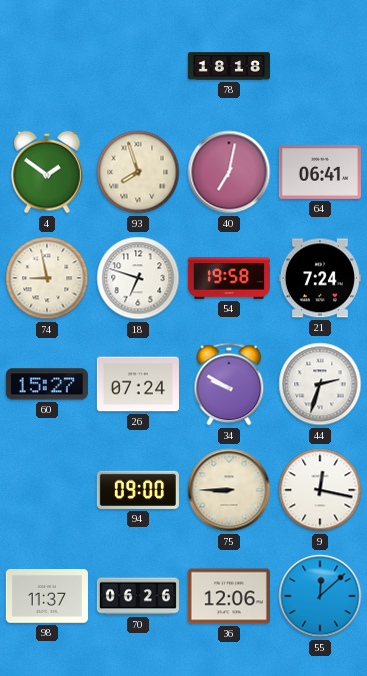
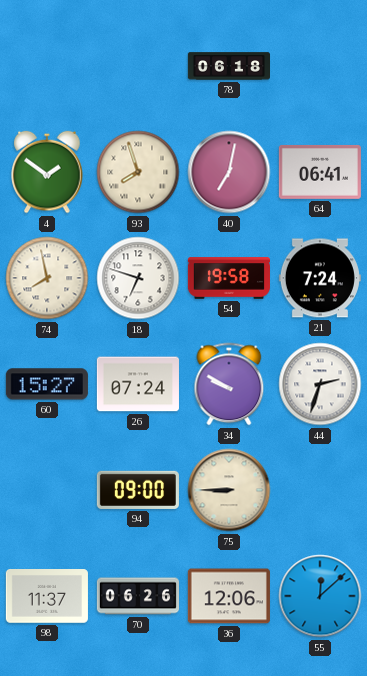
78: 18:18 -> 06:18 (228, 66)
74: 8:58 -> 7:58 (47, 278)
9: 12:17 -> none (320, 490)
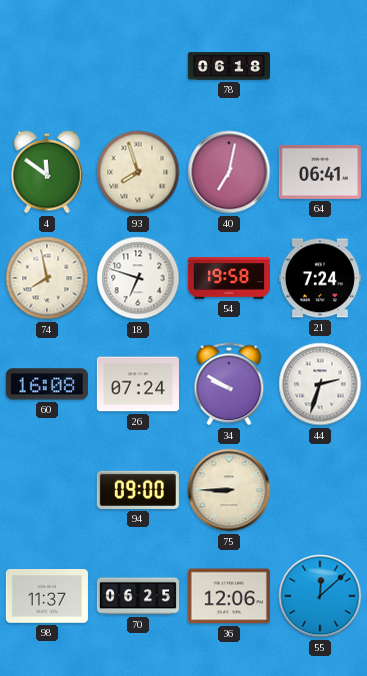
4: 1:51 -> 11:51 (47, 172)
60: 15:27 -> 16:08 (47, 384)
70: 06:26 -> 06:25 (138, 596)
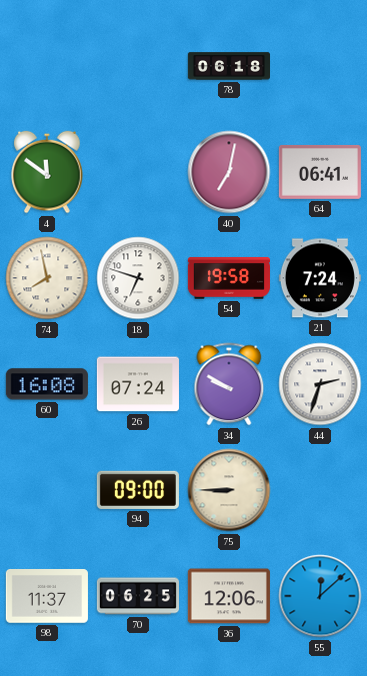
93: 7:57 -> none (138, 172)
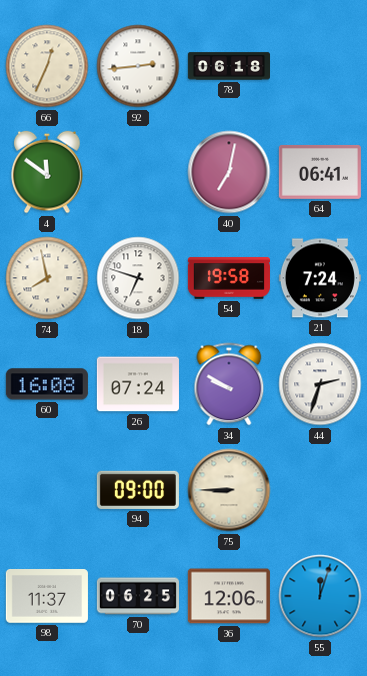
66: none -> 12:34 (47, 66)
92: none -> 2:44 (138, 66)
55: 12:08 -> 12:03 (320, 596)
